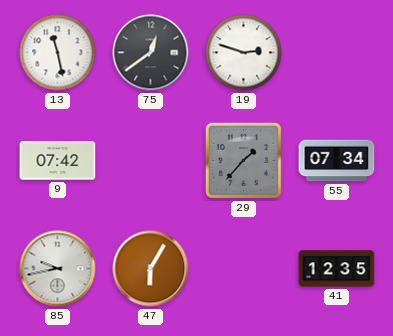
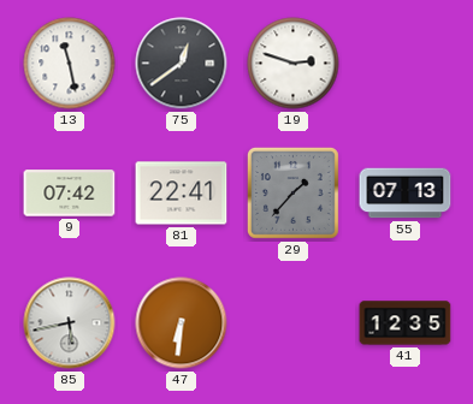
81: none -> 22:41 (182, 194)
55: 07:34 -> 07:13 (406, 194)
85: 9:43 -> 5:43 (70, 323)
47: 6:05 -> 6:31 (182, 323)
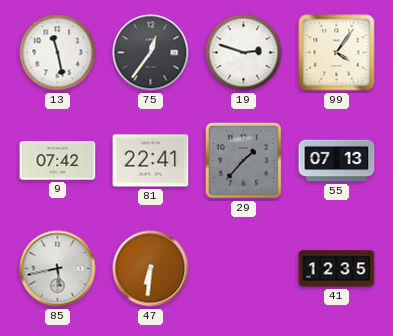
75: 12:39 -> 12:36 (151, 53)
99: none -> 4:06 (337, 53)
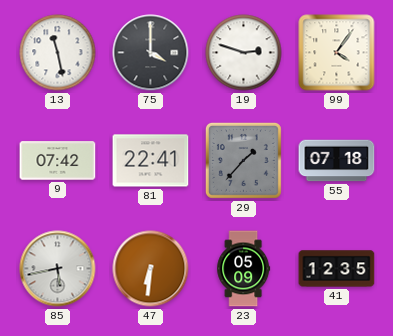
75: 12:36 -> 4:00 (151, 53)
55: 07:13 -> 07:18 (337, 161)
23: none -> 05:09 (244, 269)
